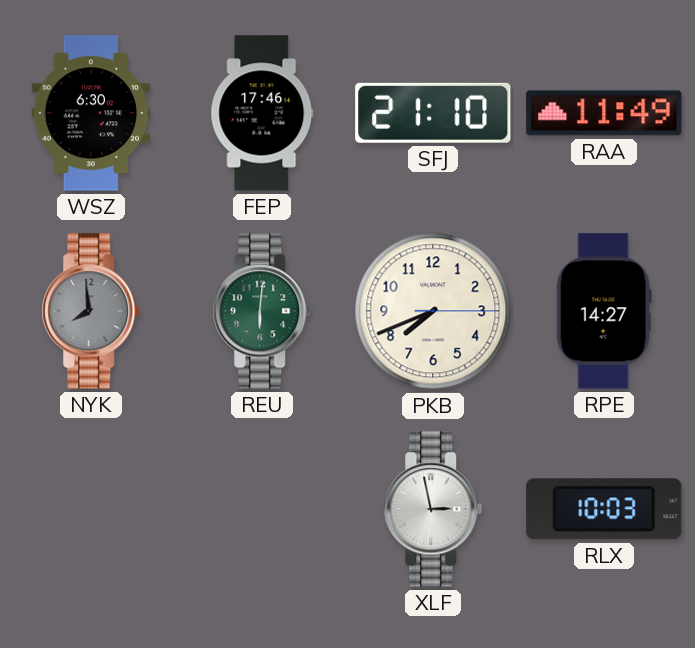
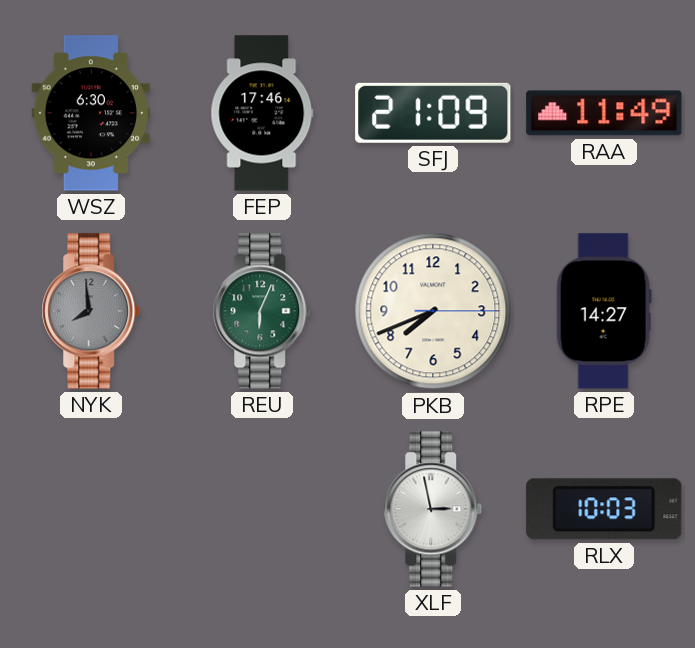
SFJ: 21:10 -> 21:09 (433, 113)
REU: 6:01 -> 6:04 (262, 311)
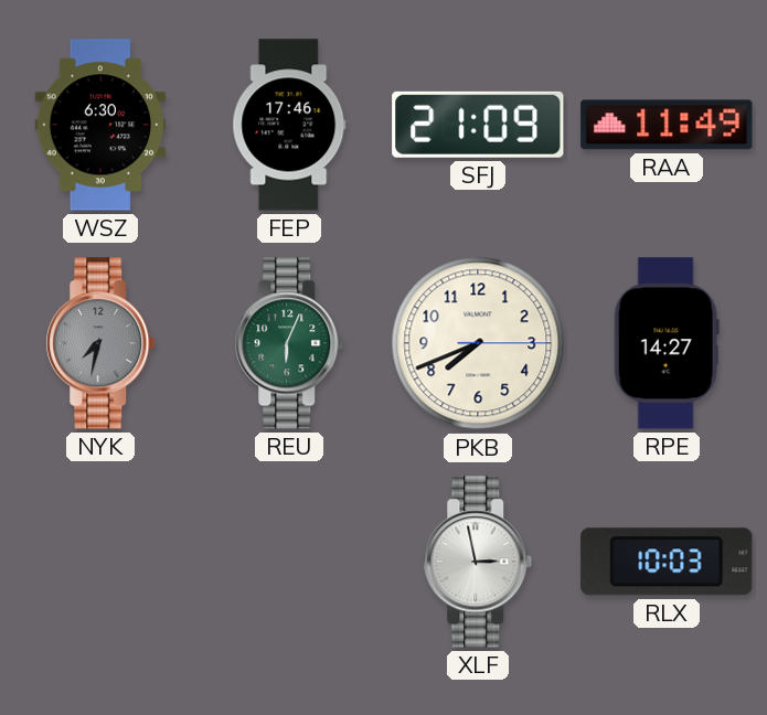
NYK: 7:59 -> 7:32 (100, 343)
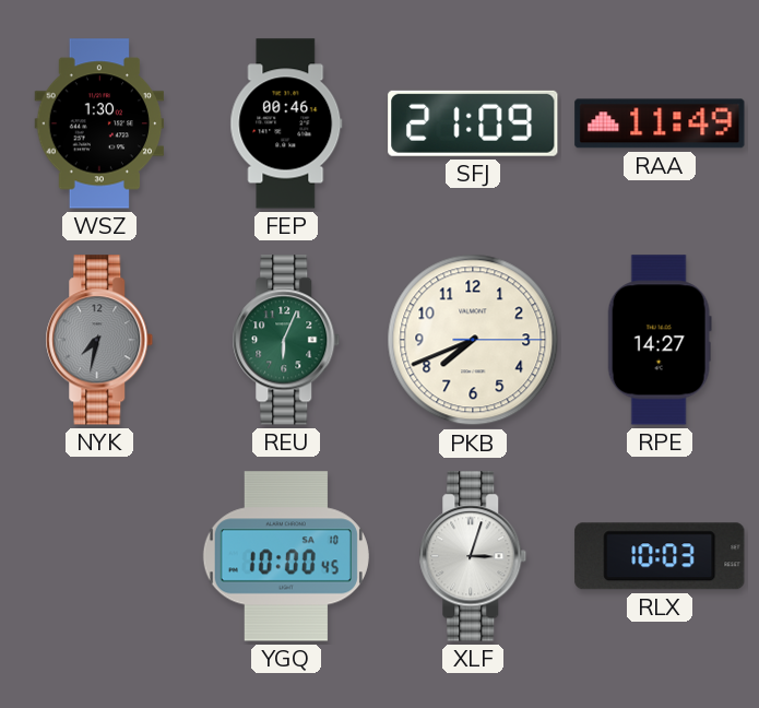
WSZ: 6:30 -> 1:30 (99, 123)
FEP: 17:46 -> 00:46 (286, 123)
YGQ: none -> 10:00 (286, 556)
XLF: 2:58 -> 3:03 (473, 556)
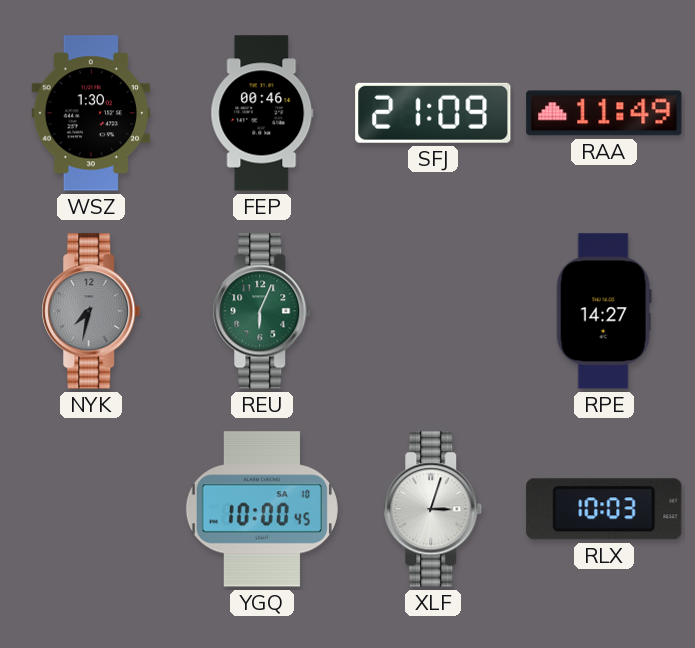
PKB: 7:41 -> none (473, 340)
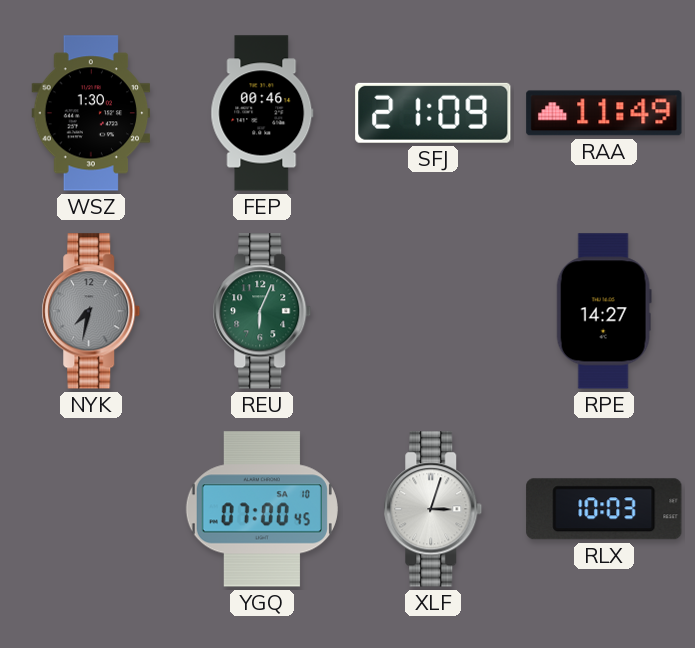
YGQ: 10:00 -> 07:00 (262, 509)
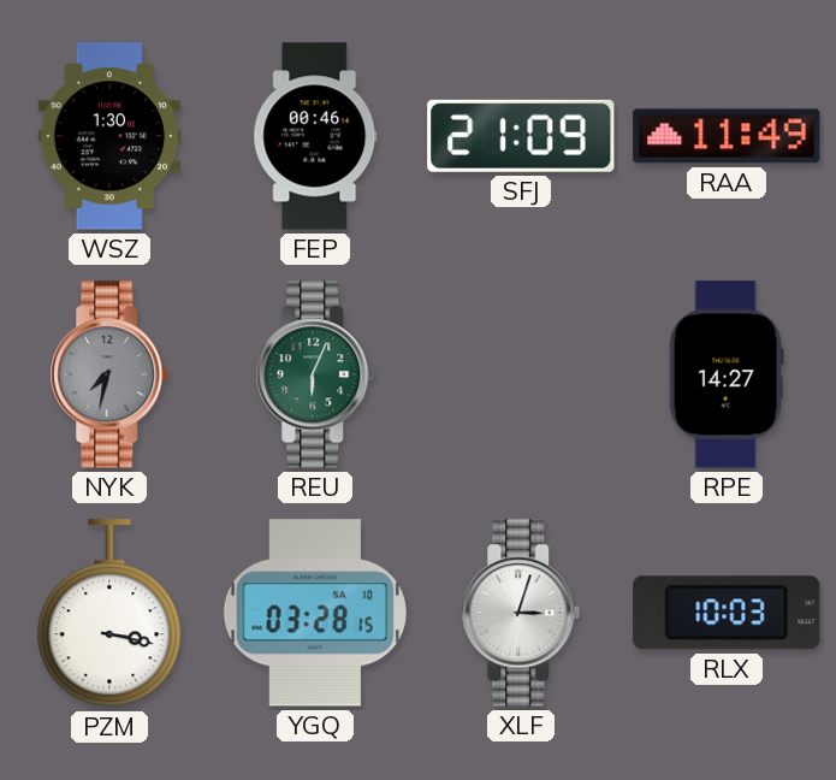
PZM: none -> 3:17 (109, 614)
YGQ: 07:00 -> 03:28 (315, 613)
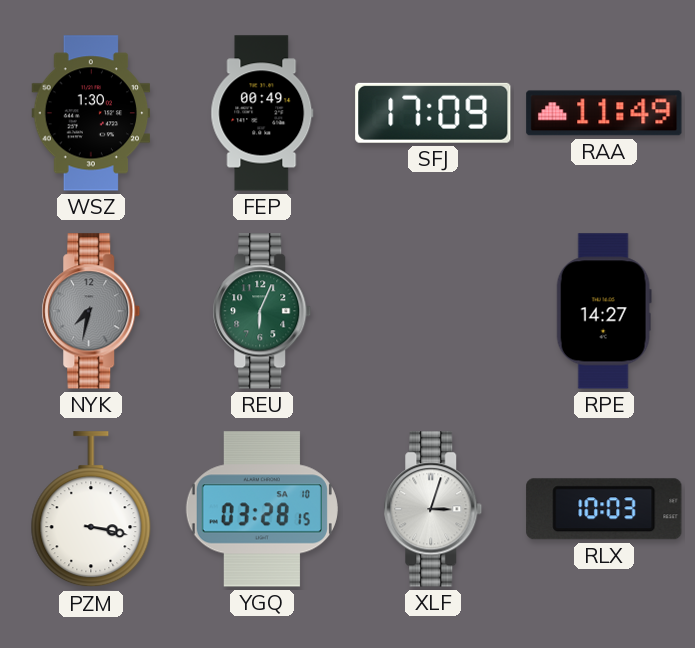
FEP: 00:46 -> 00:49 (262, 113)
SFJ: 21:09 -> 17:09 (433, 113)
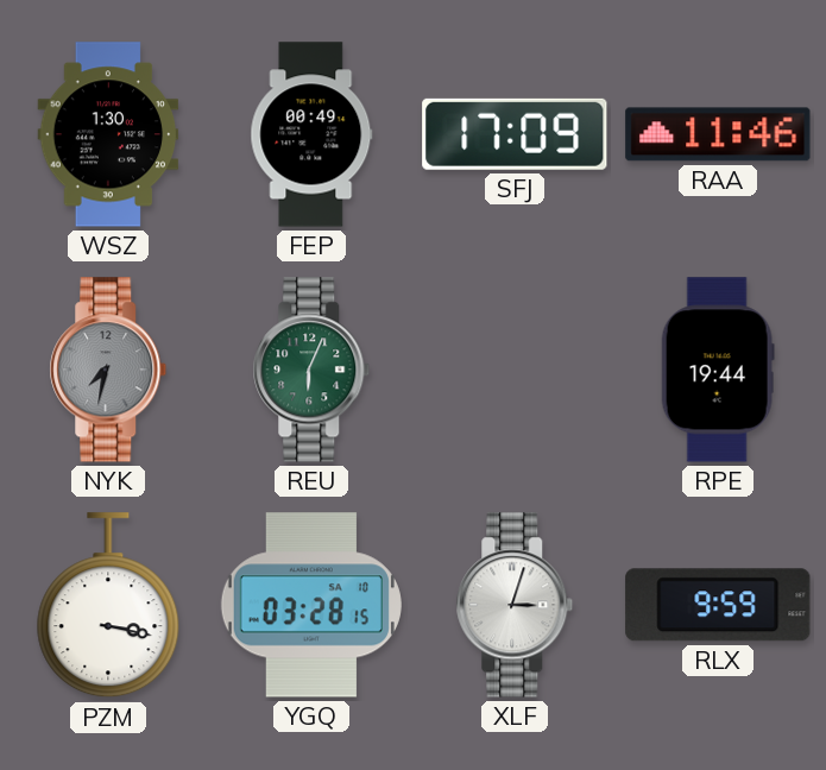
RAA: 11:49 -> 11:46 (718, 134)
RPE: 14:27 -> 19:44 (718, 370)
RLX: 10:03 -> 9:59 (718, 605)
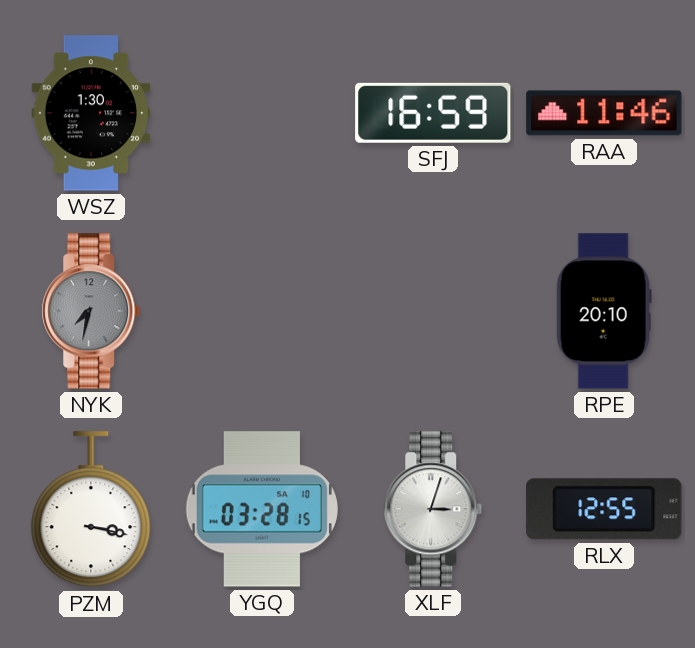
FEP: 00:49 -> none (311, 134)
SFJ: 17:09 -> 16:59 (433, 113)
REU: 6:04 -> none (311, 370)
RPE: 19:44 -> 20:10 (604, 311)
RLX: 9:59 -> 12:55 (604, 509)
